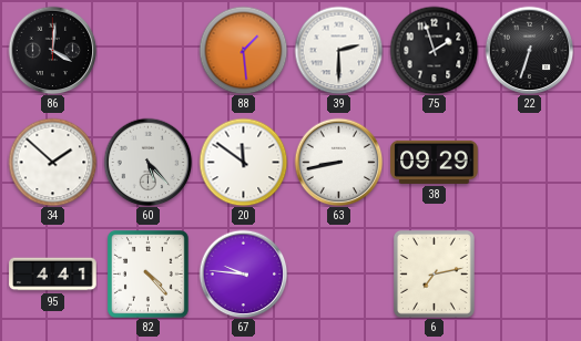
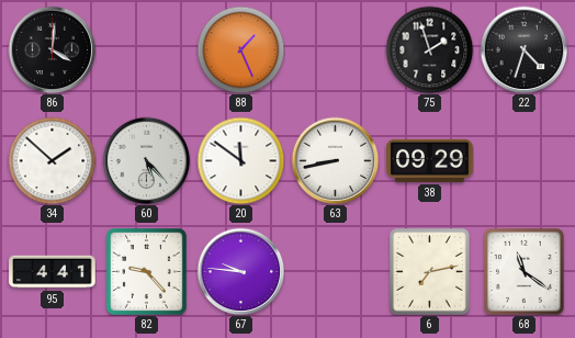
88: 1:29 -> 1:26 (240, 49)
39: 2:30 -> none (338, 50)
22: 6:33 -> 4:33 (523, 49)
82: 4:23 -> 9:23 (146, 271)
68: none -> 11:21 (523, 271)
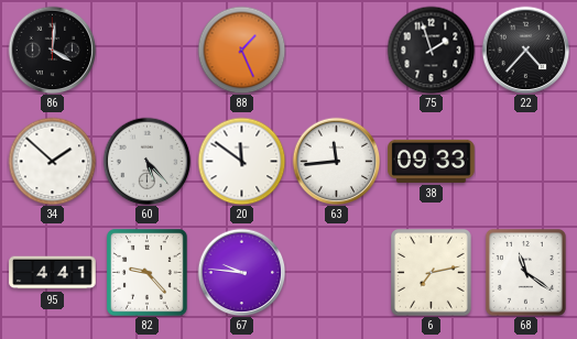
22: 4:33 -> 4:37 (525, 50)
63: 8:43 -> 11:44 (336, 161)
38: 09:29 -> 09:33 (432, 161)
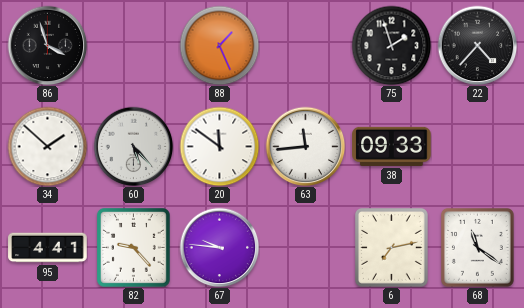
86: 4:01 -> 3:57 (47, 45)
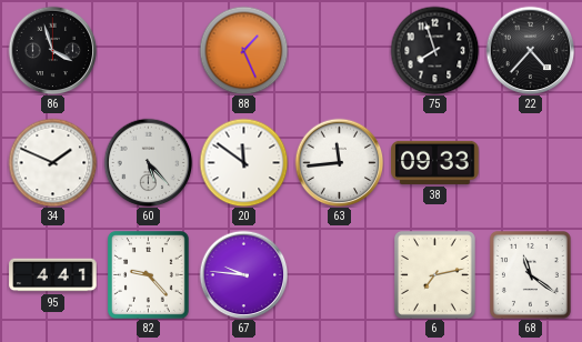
75: 1:57 -> 7:57 (434, 50)
34: 1:52 -> 1:49 (52, 162)
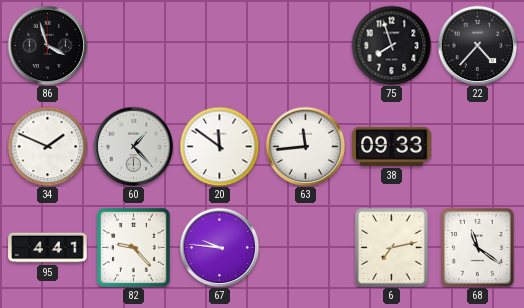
88: 1:26 -> none (243, 50)
60: 5:23 -> 1:23 (133, 146)
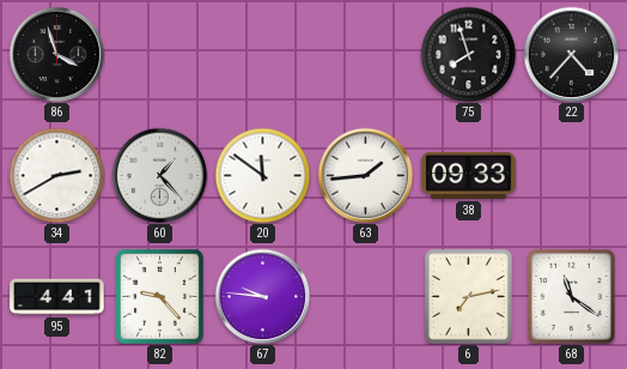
34: 1:49 -> 2:40 (56, 175)
63: 11:44 -> 1:44 (365, 175)
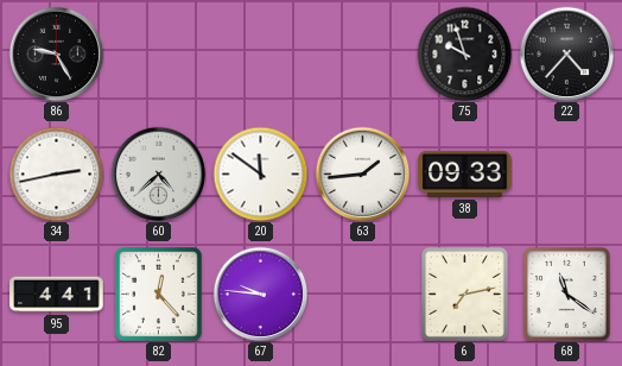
86: 3:57 -> 9:25 (56, 53)
75: 7:57 -> 9:57 (464, 53)
34: 2:40 -> 2:43 (56, 173)
60: 1:23 -> 4:38 (158, 173)
82: 9:23 -> 12:23 (158, 294)
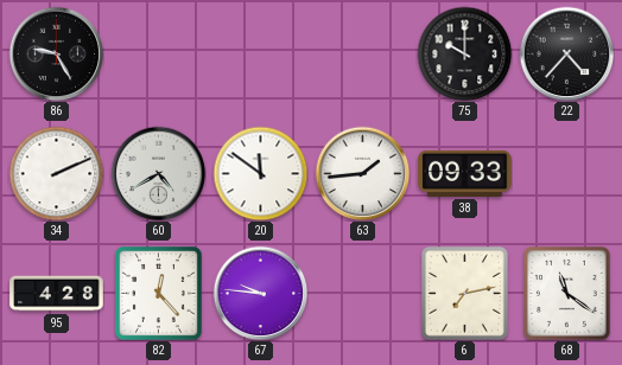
75: 9:57 -> 10:00 (464, 53)
34: 2:43 -> 2:11 (56, 173)
60: 4:38 -> 4:40 (158, 173)
95: 4:41 -> 4:28 (57, 294)
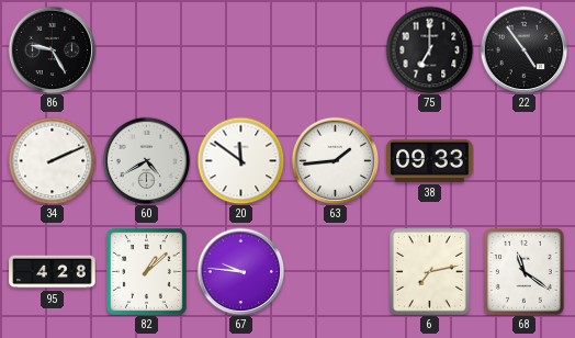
75: 10:00 -> 7:00 (429, 49)
22: 4:37 -> 4:54 (523, 49)
82: 12:23 -> 1:08 (146, 271)
